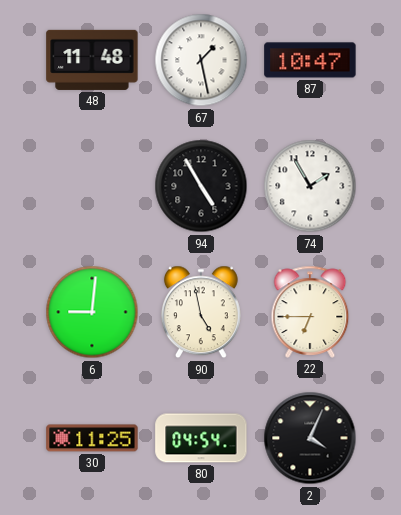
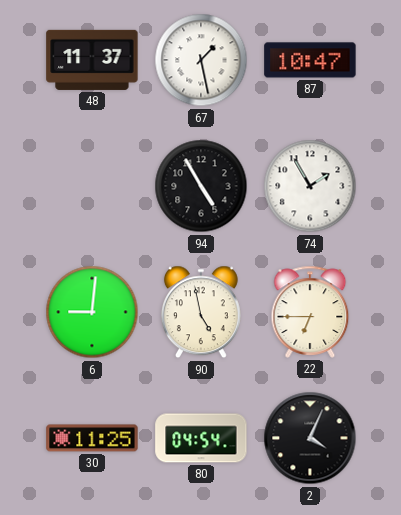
48: 11:48 -> 11:37 (92, 60)
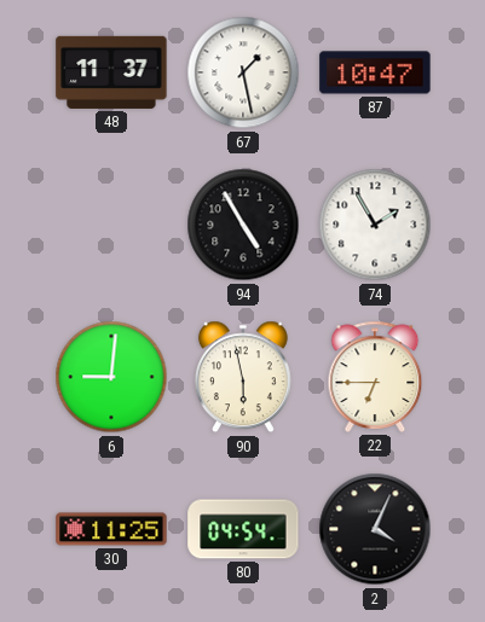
90: 4:58 -> 5:58 (243, 377)
